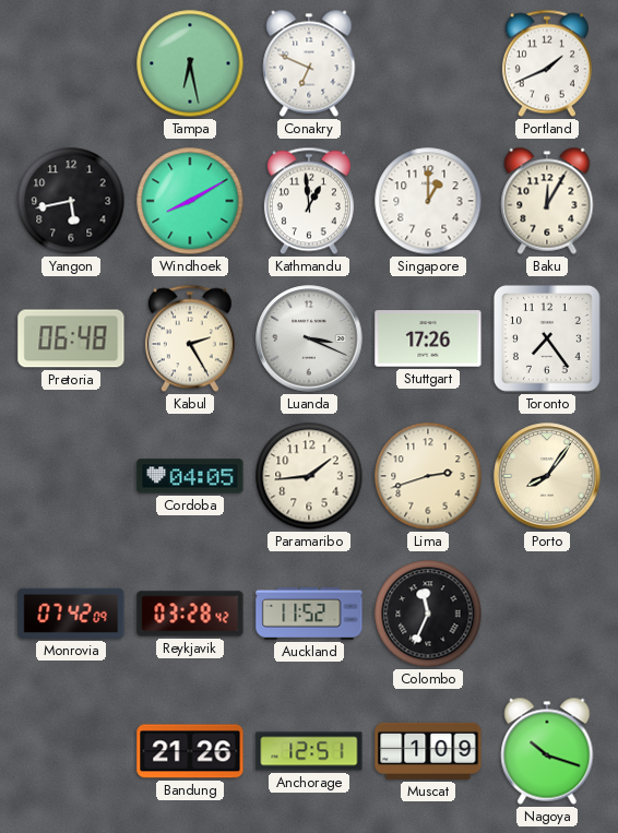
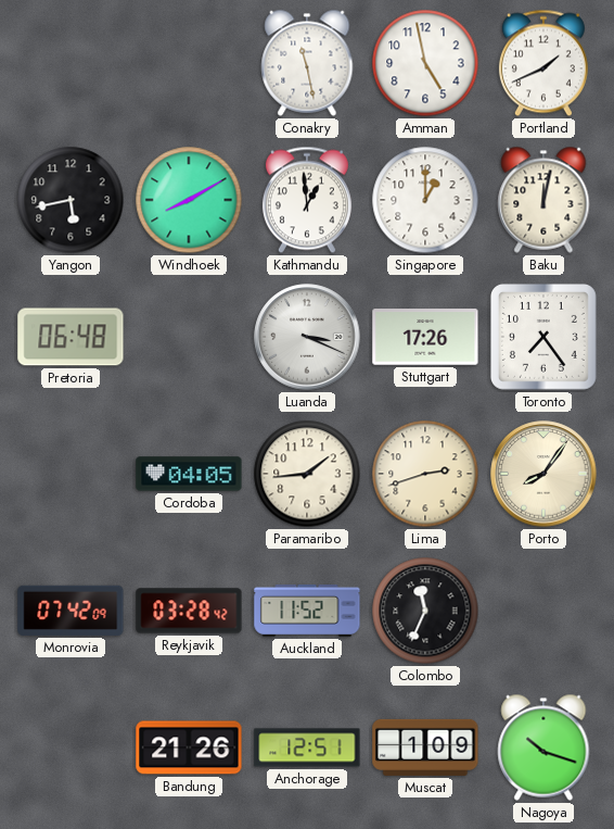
Tampa: 6:28 -> none (190, 63)
Conakry: 6:49 -> 11:28 (307, 63)
Amman: none -> 4:58 (425, 63)
Baku: 12:05 -> 12:02 (543, 200)
Kabul: 2:25 -> none (190, 338)
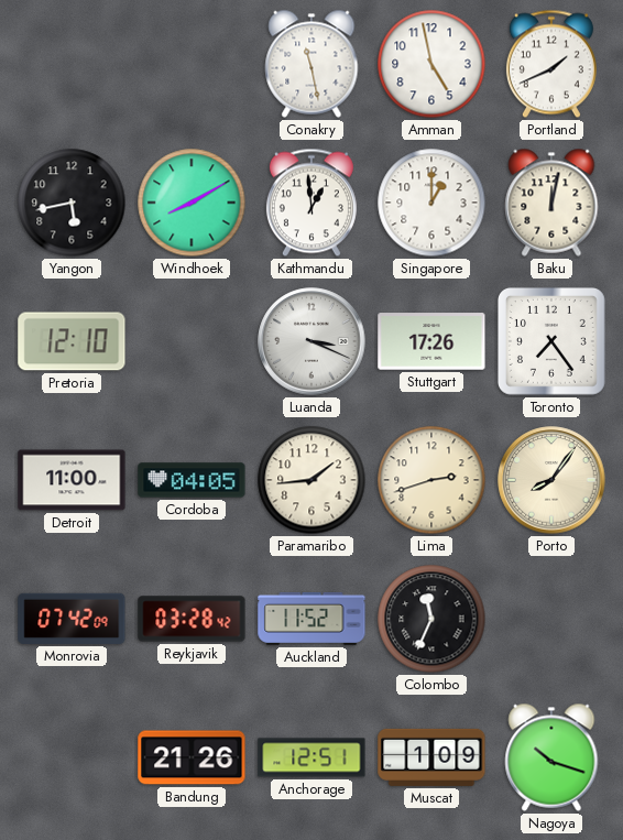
Pretoria: 06:48 -> 12:10 (72, 341)
Detroit: none -> 11:00 (72, 480)
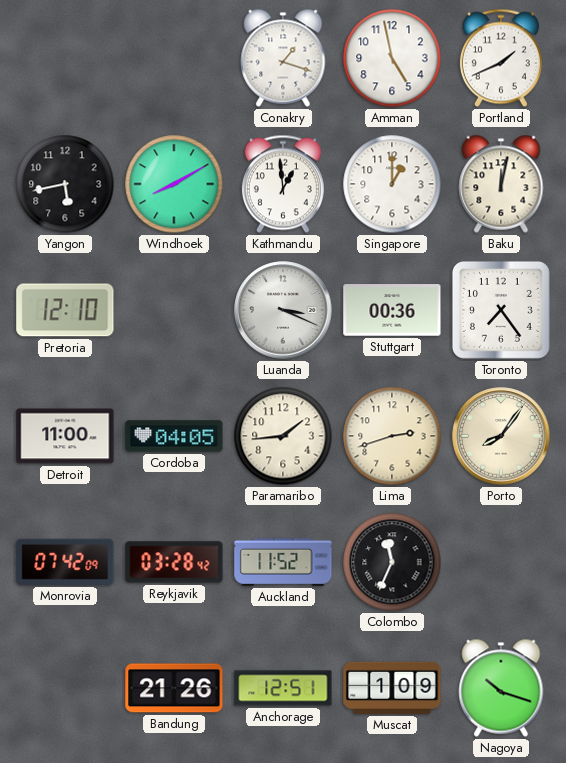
Conakry: 11:28 -> 1:18 (283, 58)
Stuttgart: 17:26 -> 00:36 (392, 310)
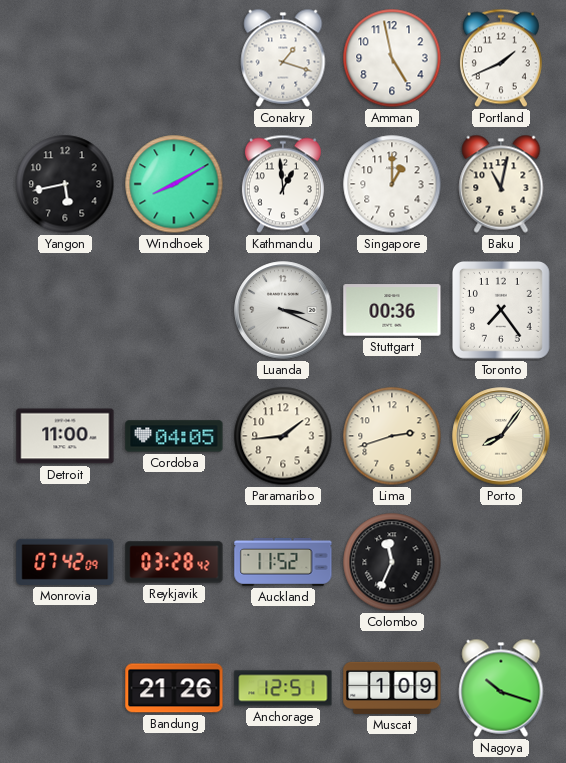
Baku: 12:02 -> 11:02 (501, 184)
Pretoria: 12:10 -> none (65, 310)
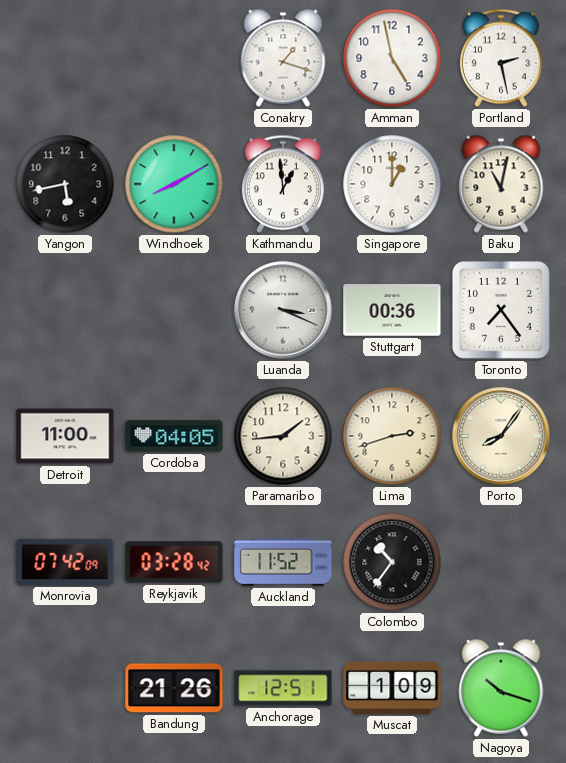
Portland: 1:41 -> 2:28 (501, 58)
Colombo: 11:34 -> 10:36 (392, 562)
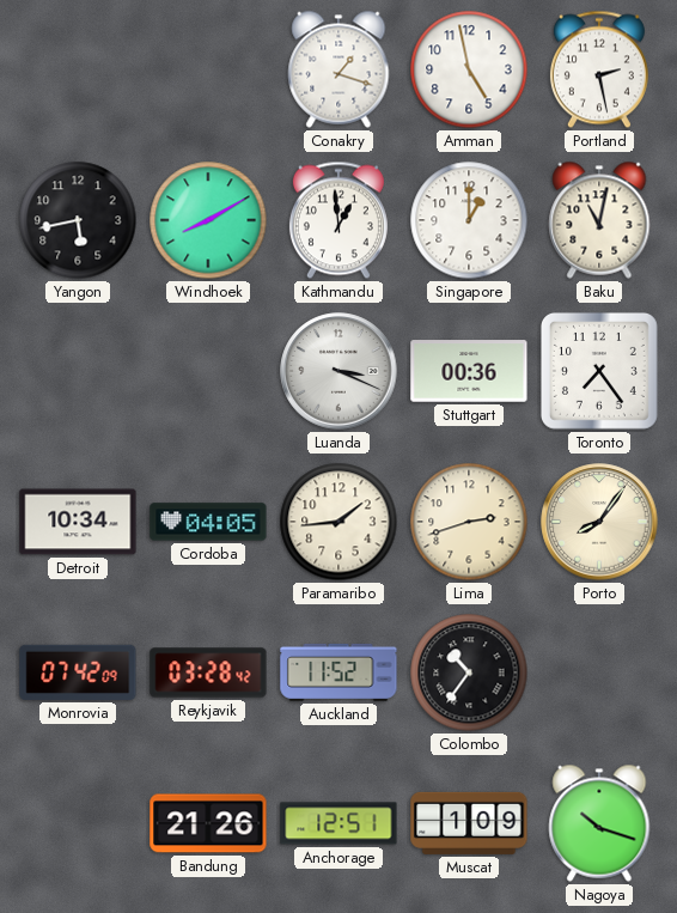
Detroit: 11:00 -> 10:34 (78, 522)
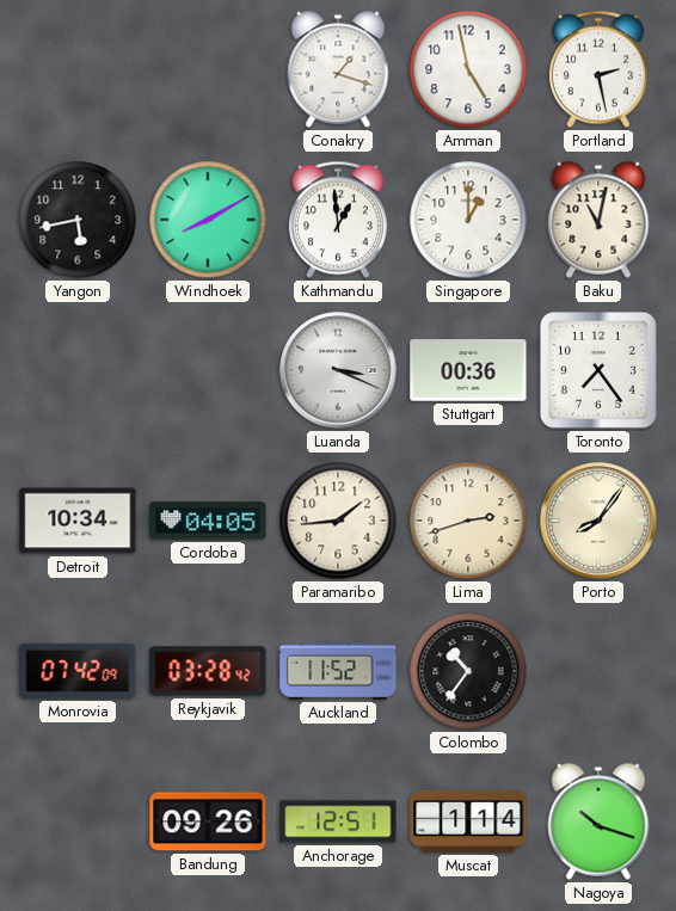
Bandung: 21:26 -> 09:26 (208, 821)
Muscat: 1:09 -> 1:14 (468, 821)
